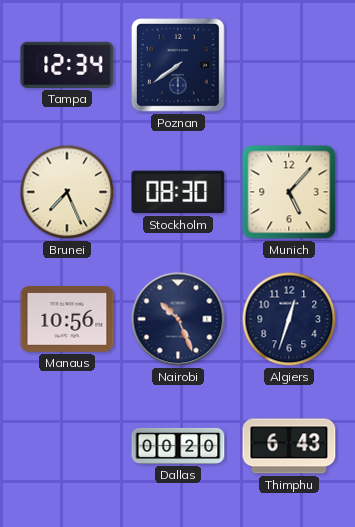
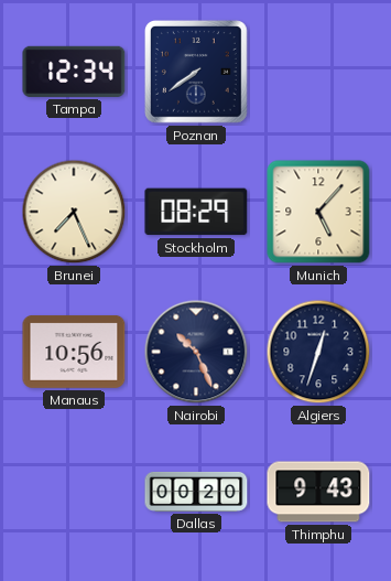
Stockholm: 08:30 -> 08:29 (196, 212)
Thimphu: 6:43 -> 9:43 (318, 492)
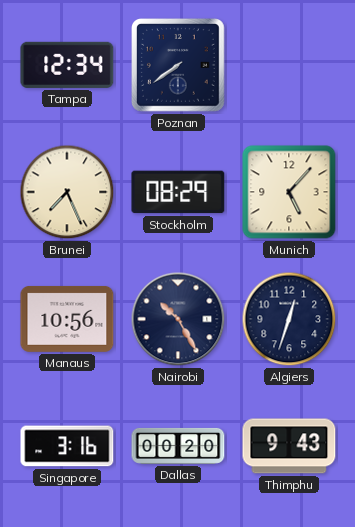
Nairobi: 10:26 -> 10:25 (178, 319)
Singapore: none -> 3:16 (67, 446)
